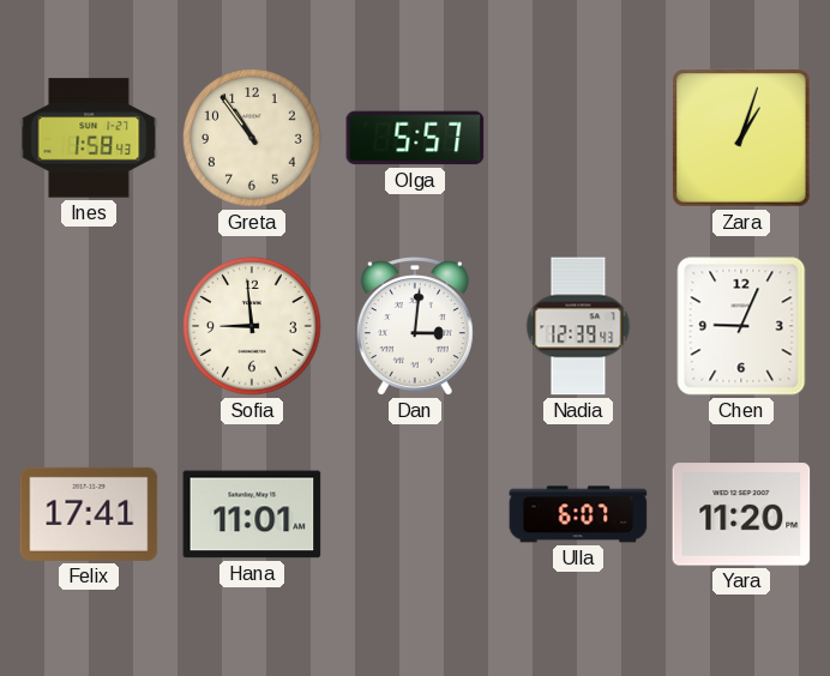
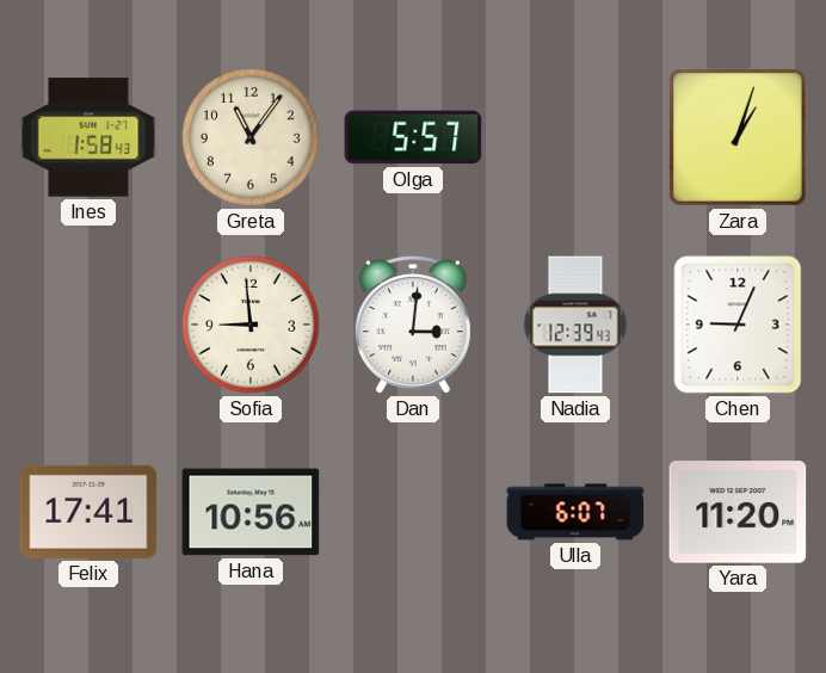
Greta: 10:54 -> 11:06 (251, 137)
Hana: 11:01 -> 10:56 (251, 512)
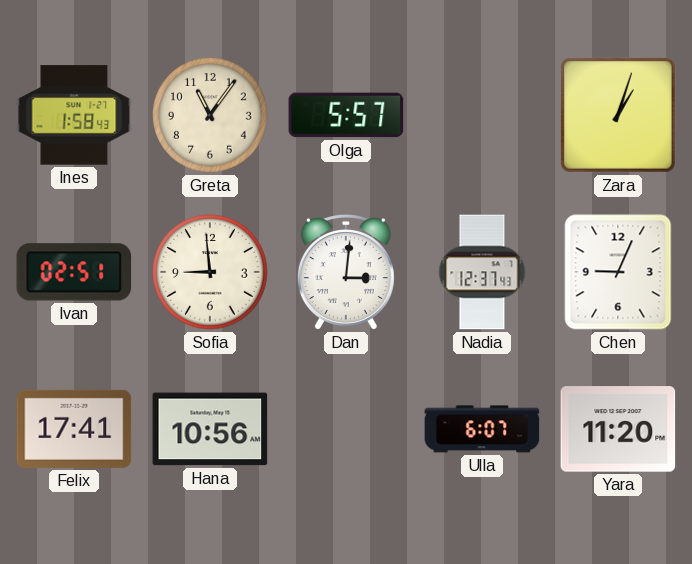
Ivan: none -> 02:51 (74, 272)
Nadia: 12:39 -> 12:37 (482, 272)
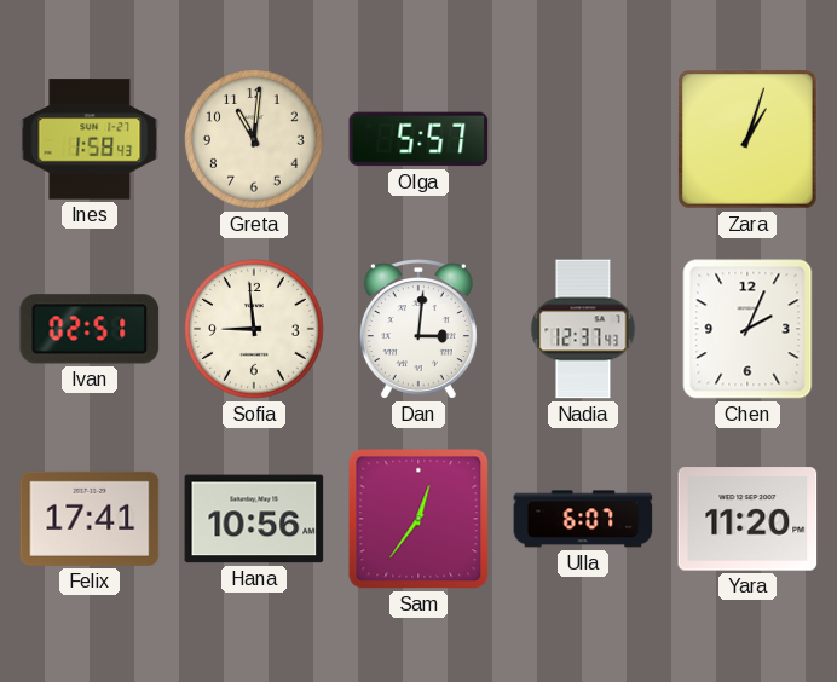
Greta: 11:06 -> 11:01 (254, 139)
Chen: 9:04 -> 2:04 (747, 329)
Sam: none -> 12:36 (418, 519)
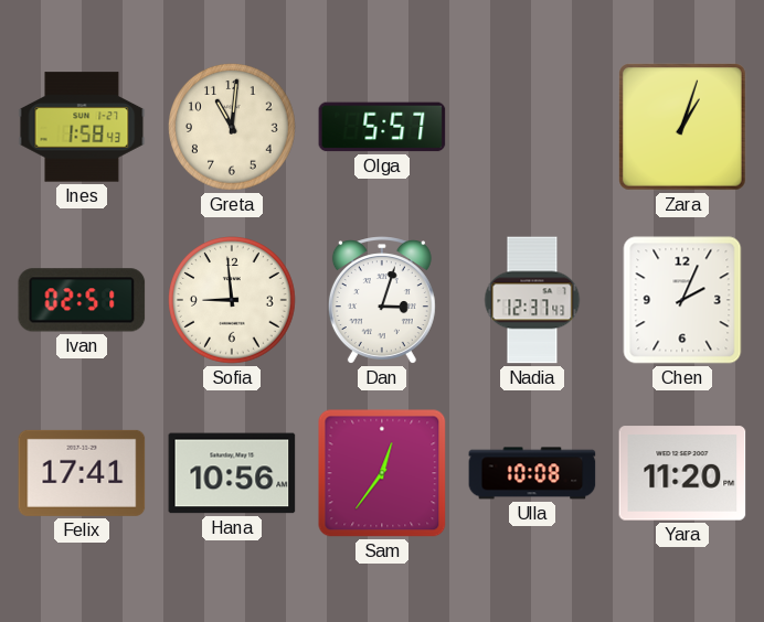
Dan: 3:01 -> 3:03 (382, 300)
Ulla: 6:07 -> 10:08 (532, 473)
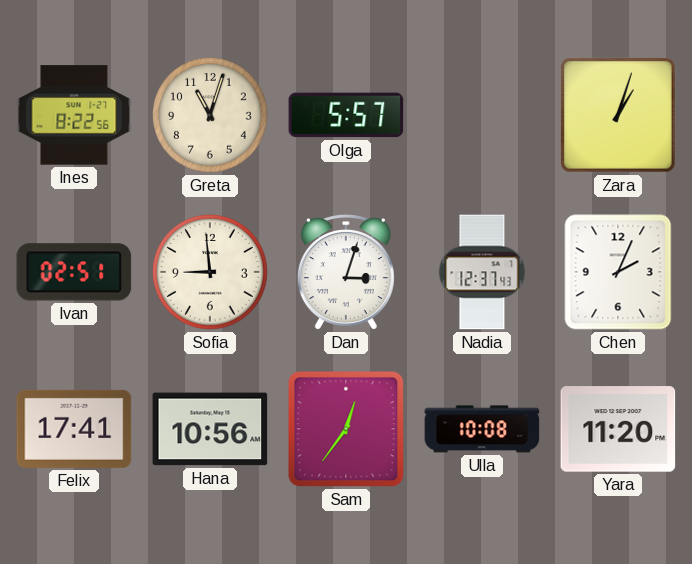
Ines: 1:58 -> 8:22 (74, 115)
Greta: 11:01 -> 11:03 (210, 115)
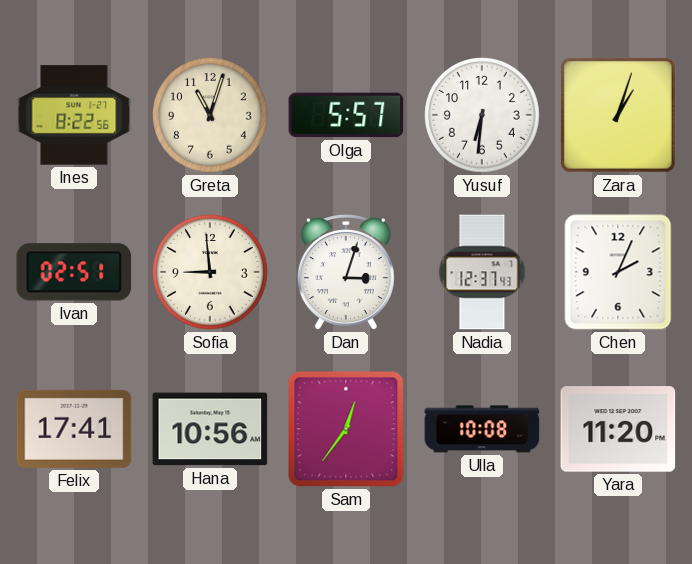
Yusuf: none -> 6:31 (482, 115)
